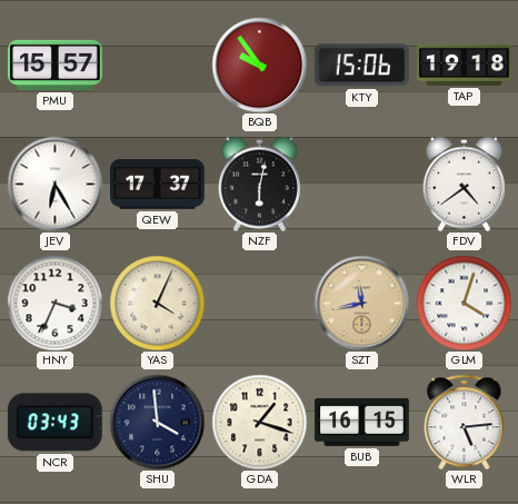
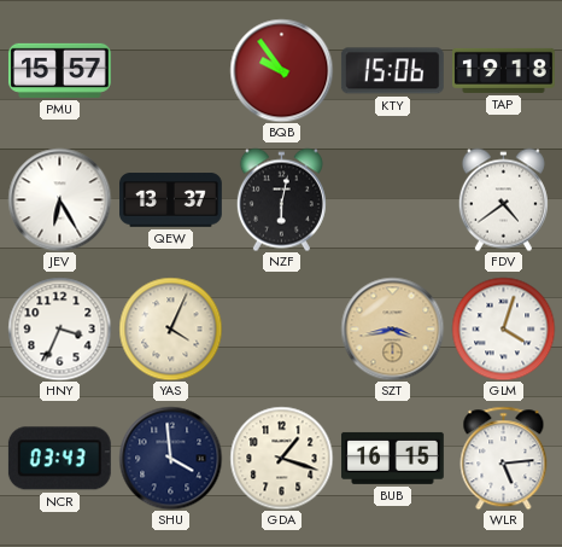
QEW: 17:37 -> 13:37 (171, 200)
SZT: 11:43 -> 3:43 (392, 328)
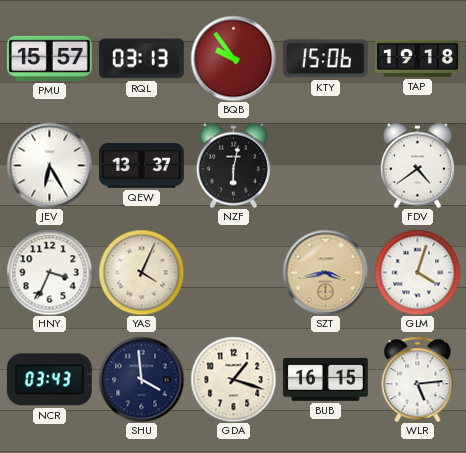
RQL: none -> 03:13 (141, 59)
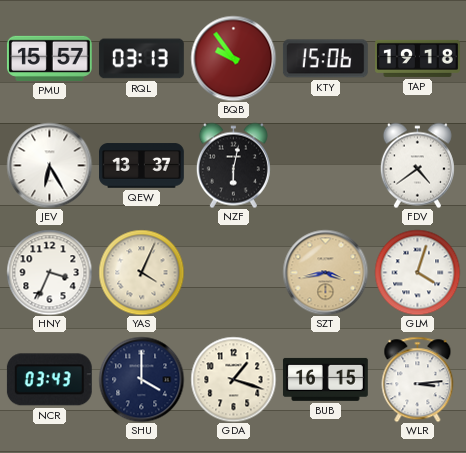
SHU: 3:59 -> 4:00 (141, 379)
WLR: 5:14 -> 3:14 (418, 379)
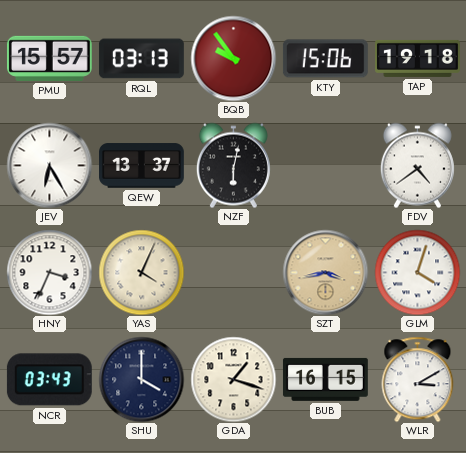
WLR: 3:14 -> 3:10 (418, 379)
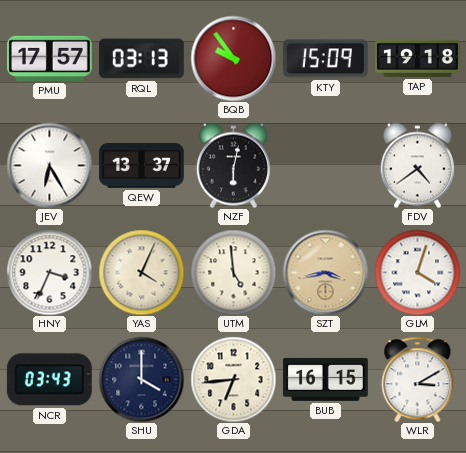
PMU: 15:57 -> 17:57 (49, 58)
KTY: 15:06 -> 15:09 (325, 59)
UTM: none -> 4:59 (233, 272)
GDA: 1:18 -> 6:44 (233, 379)
